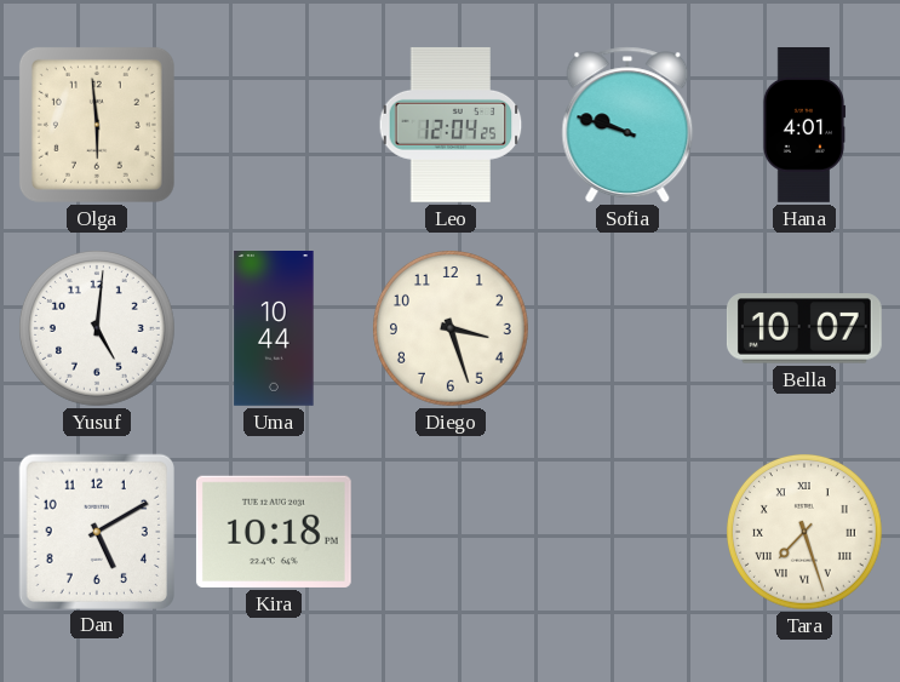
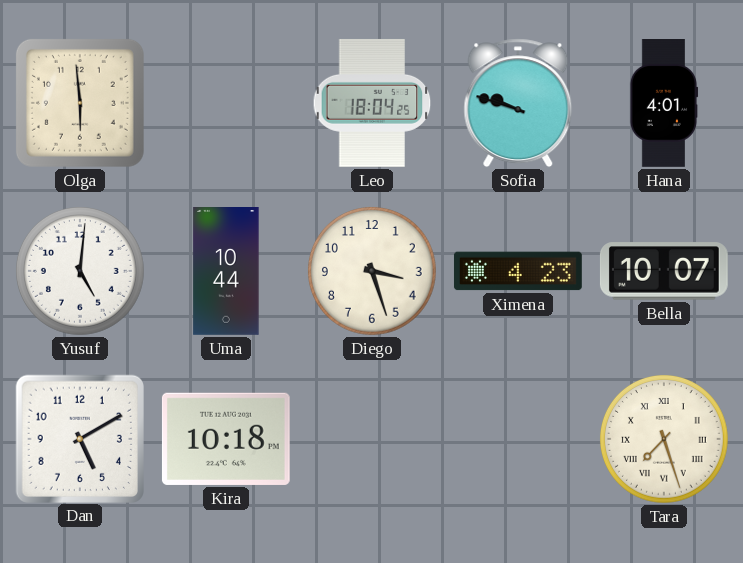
Leo: 12:04 -> 18:04 (372, 103)
Ximena: none -> 4:23 (518, 271)
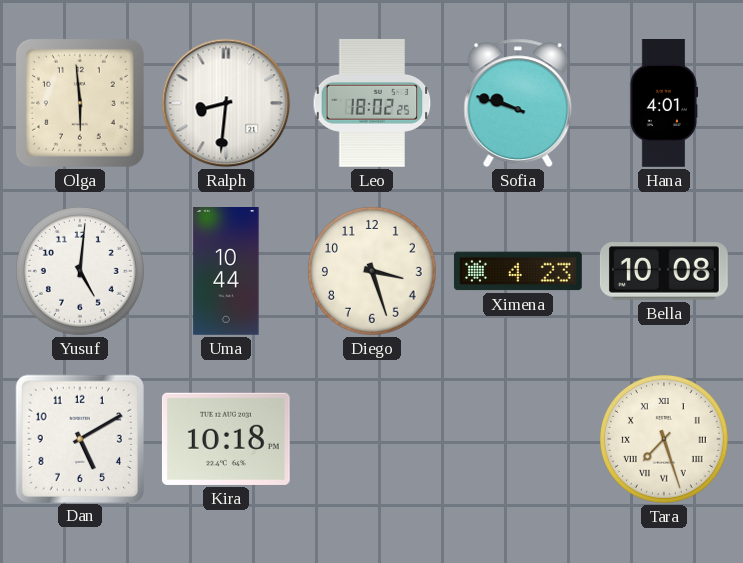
Ralph: none -> 8:31 (226, 103)
Leo: 18:04 -> 18:02 (372, 103)
Bella: 10:07 -> 10:08 (664, 271)
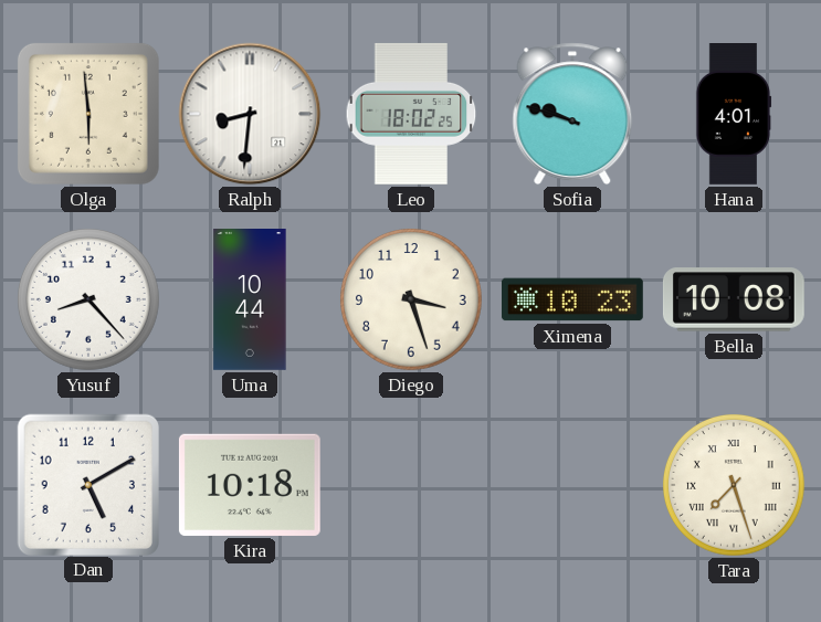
Yusuf: 5:01 -> 8:23 (88, 301)
Ximena: 4:23 -> 10:23 (572, 299)
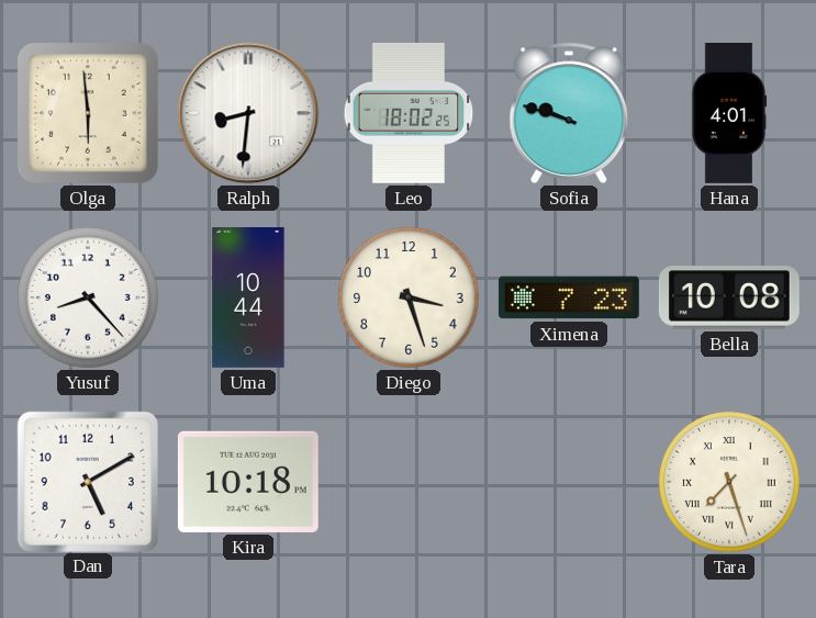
Ximena: 10:23 -> 7:23 (569, 297)
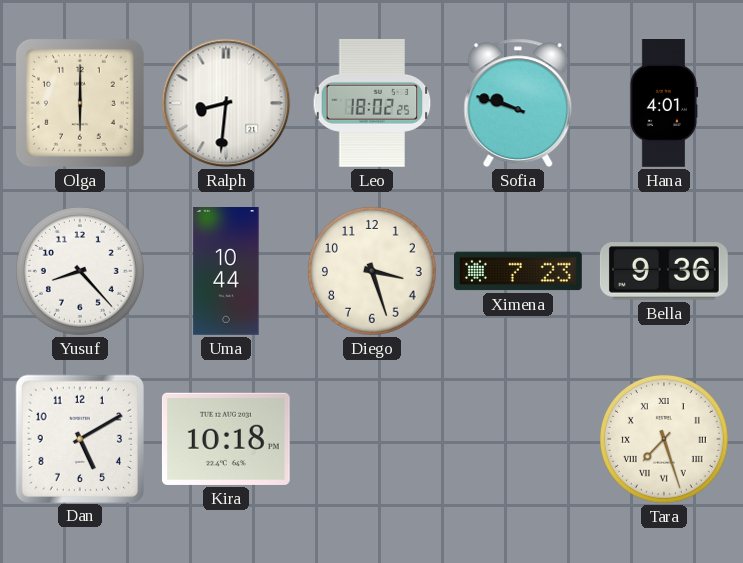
Olga: 5:59 -> 6:00 (80, 103)
Bella: 10:08 -> 9:36 (664, 271)
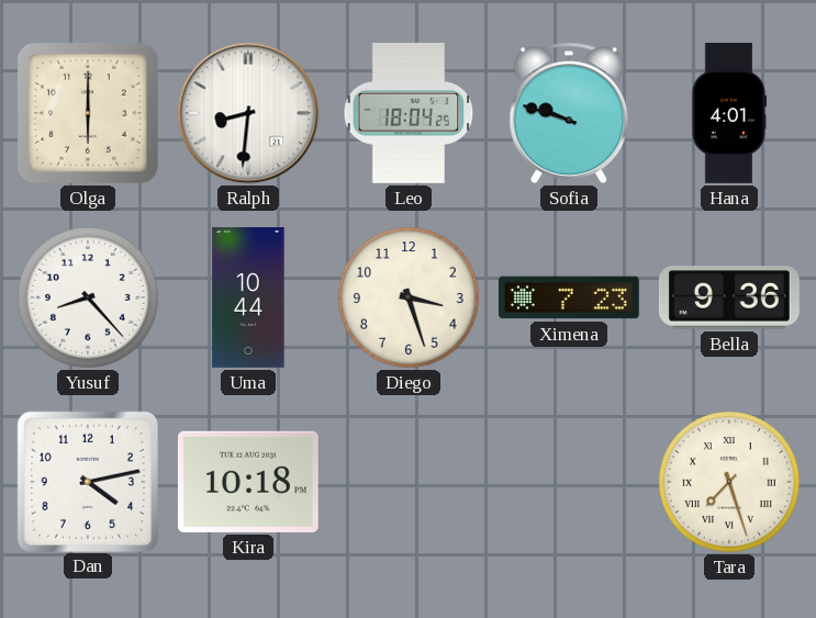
Leo: 18:02 -> 18:04 (409, 113)
Dan: 5:10 -> 4:13 (87, 481)
